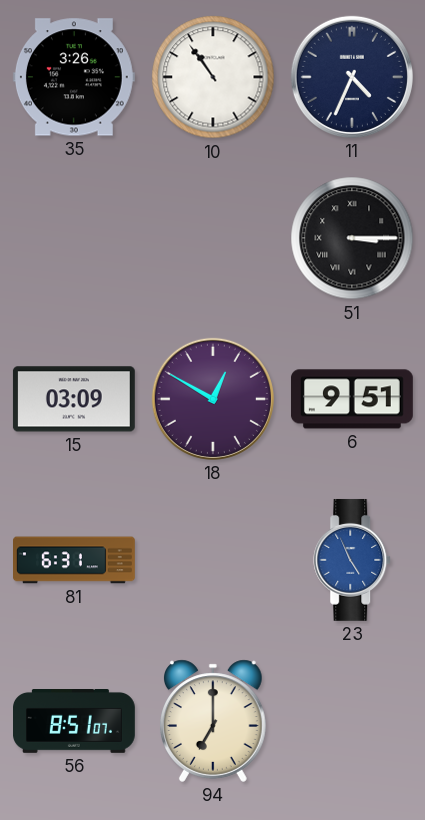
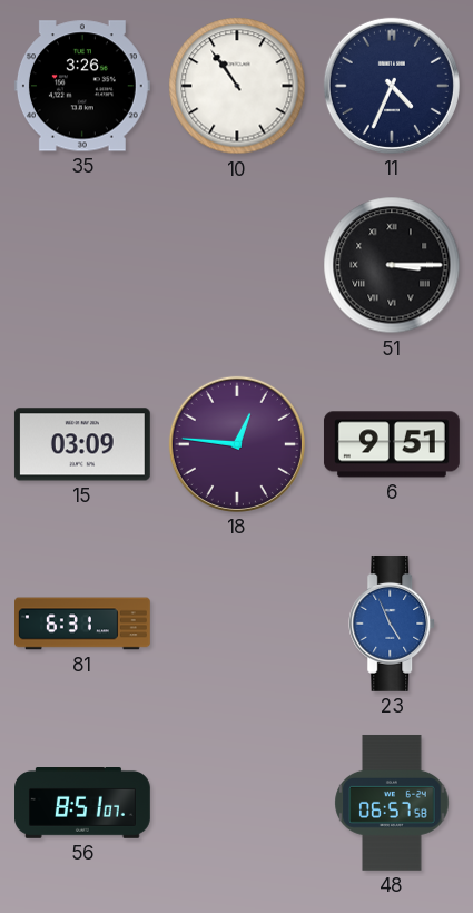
18: 12:50 -> 12:46 (237, 444)
94: 7:00 -> none (214, 721)
48: none -> 06:57 (392, 803)
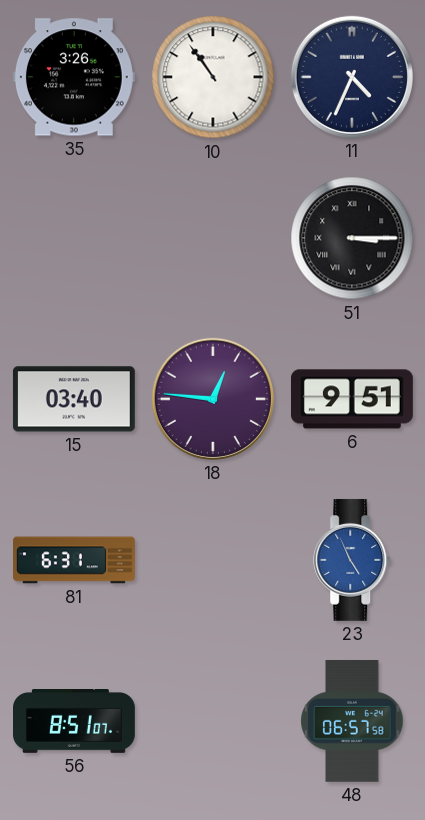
15: 03:09 -> 03:40 (74, 399)
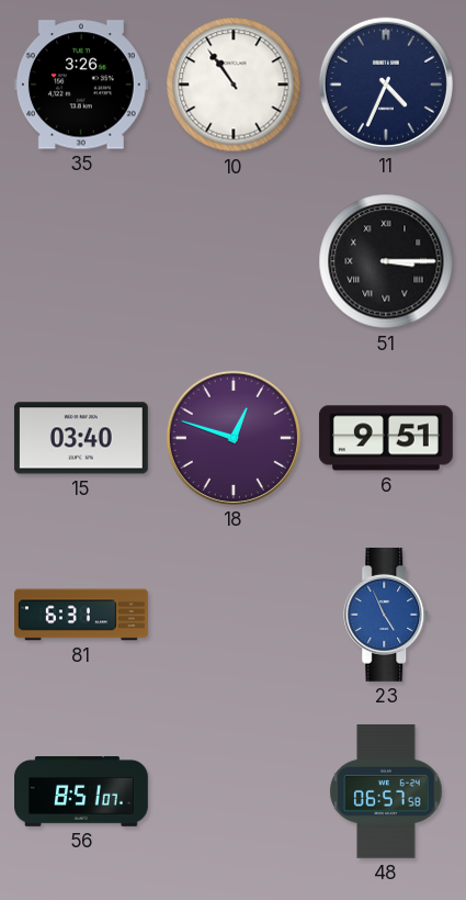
18: 12:46 -> 12:48 (234, 438)
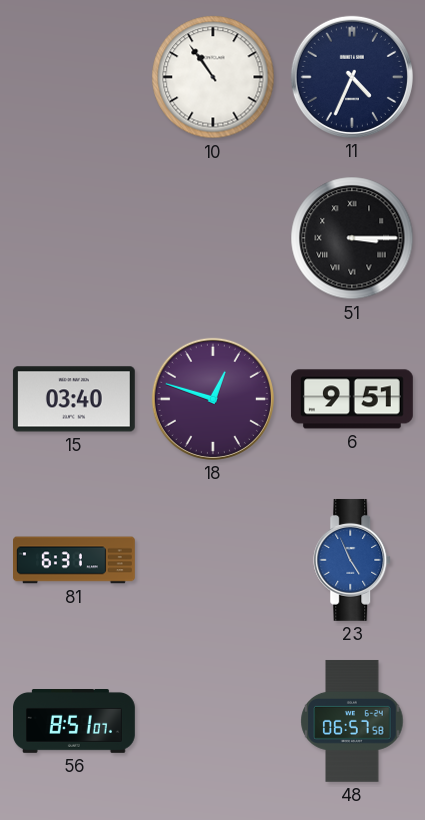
35: 3:26 -> none (81, 85)
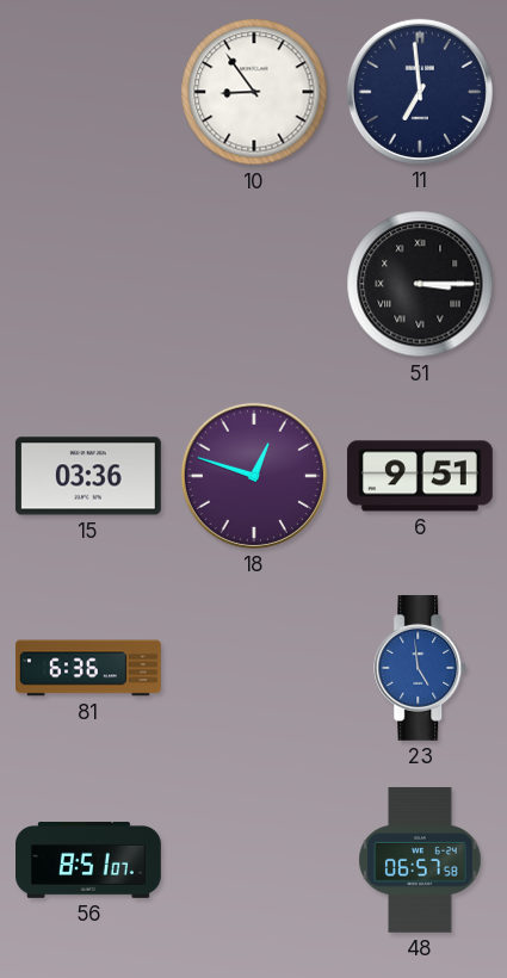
10: 10:54 -> 8:54 (254, 92)
11: 4:34 -> 6:59 (420, 92)
15: 03:40 -> 03:36 (88, 476)
81: 6:31 -> 6:36 (89, 668)
23: 4:56 -> 4:59 (421, 668)
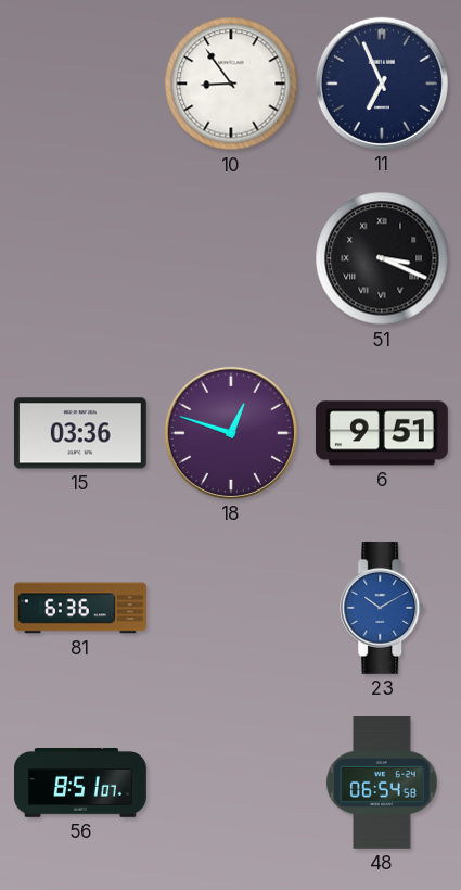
11: 6:59 -> 6:56 (382, 84)
51: 3:15 -> 3:19 (382, 258)
23: 4:59 -> 10:10 (383, 608)
48: 06:57 -> 06:54 (382, 783)
